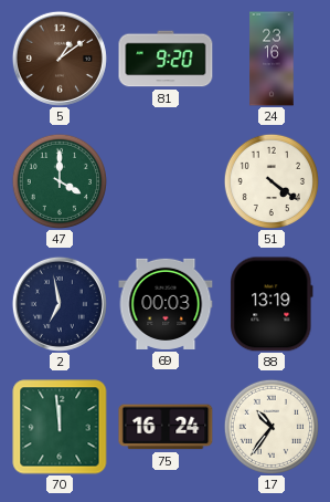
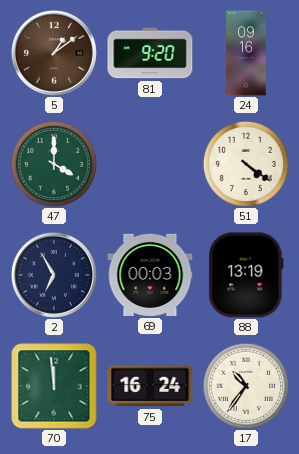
24: 23:16 -> 09:16 (246, 53)
2: 6:58 -> 6:55 (54, 275)
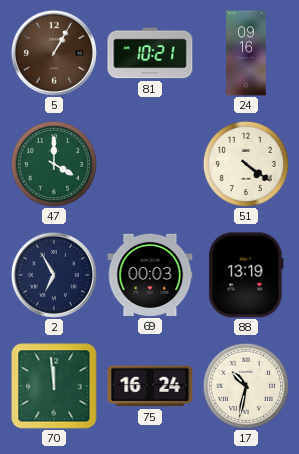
5: 1:09 -> 1:05 (54, 53)
81: 9:20 -> 10:21 (150, 53)
17: 10:36 -> 10:32 (246, 386)
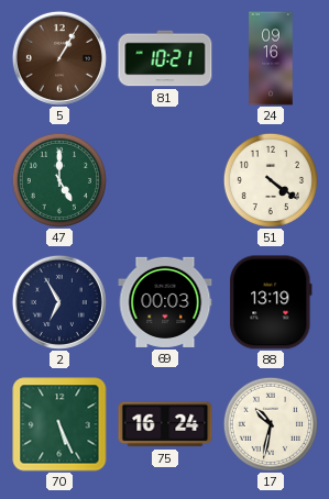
47: 4:00 -> 5:00 (59, 180)
70: 11:59 -> 5:26 (59, 424)
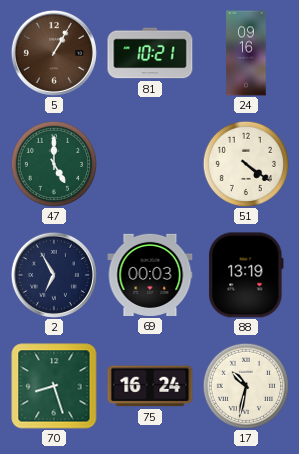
70: 5:26 -> 8:27 (54, 386)
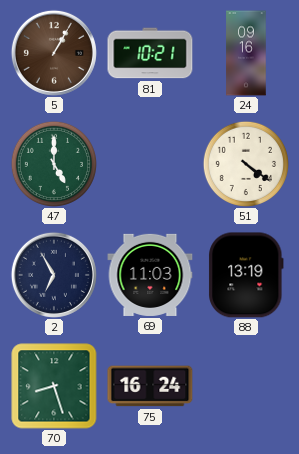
69: 00:03 -> 11:03 (150, 275)
17: 10:32 -> none (246, 386)
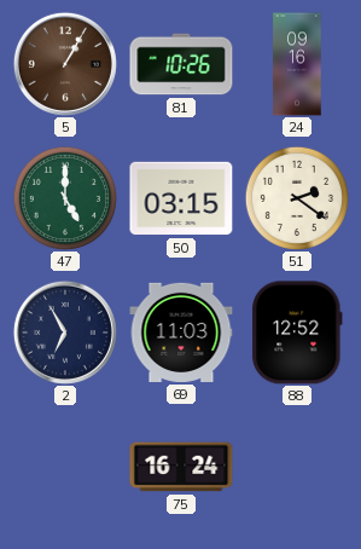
81: 10:21 -> 10:26 (181, 64)
50: none -> 03:15 (181, 198)
51: 4:21 -> 2:21 (297, 198)
88: 13:19 -> 12:52 (297, 333)
70: 8:27 -> none (54, 386)
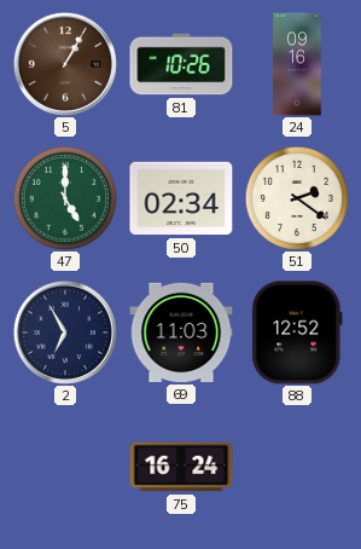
50: 03:15 -> 02:34 (181, 198)
